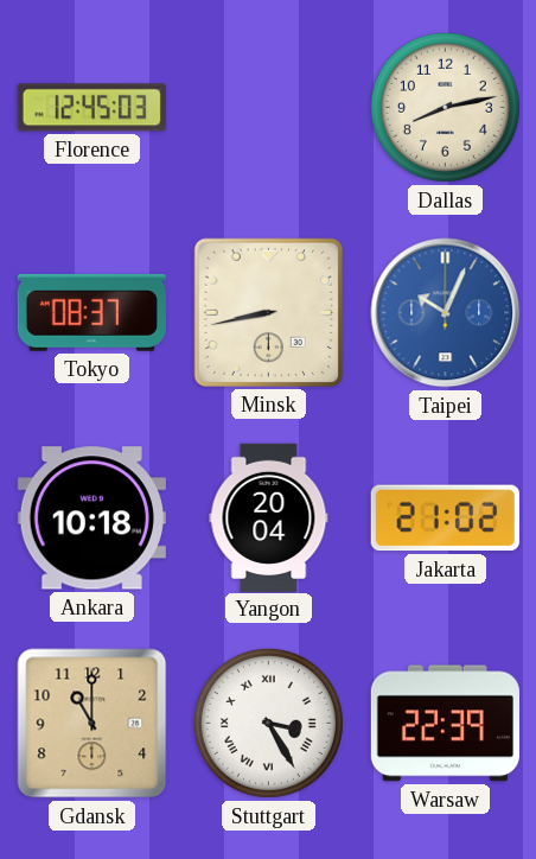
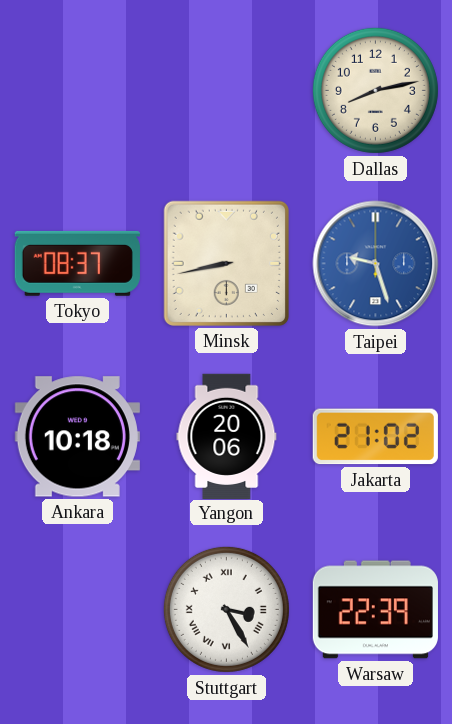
Florence: 12:45 -> none (91, 108)
Taipei: 10:04 -> 9:27 (376, 264)
Yangon: 20:04 -> 20:06 (227, 436)
Gdansk: 11:00 -> none (92, 724)
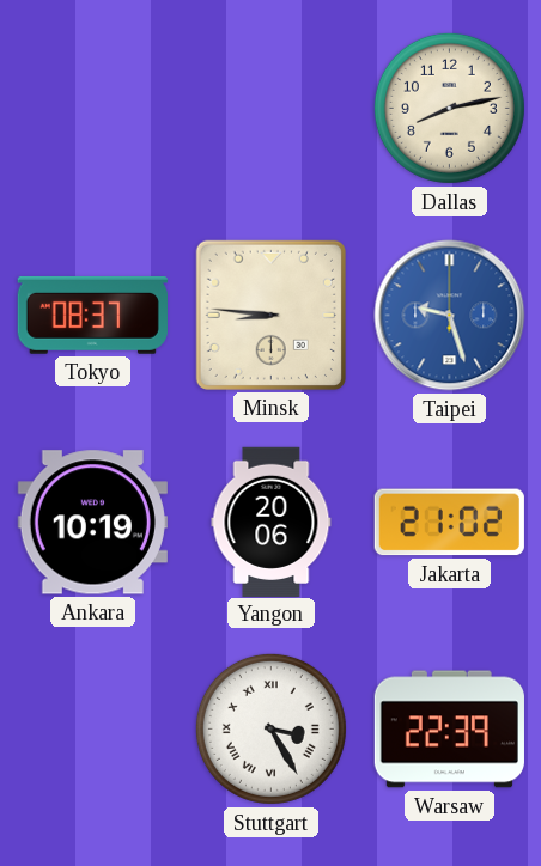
Minsk: 8:43 -> 8:46 (270, 315)
Ankara: 10:18 -> 10:19 (92, 523)
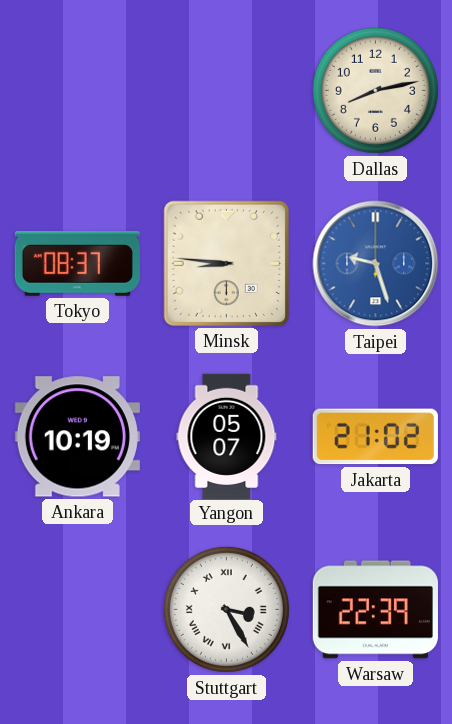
Yangon: 20:06 -> 05:07 (227, 436)
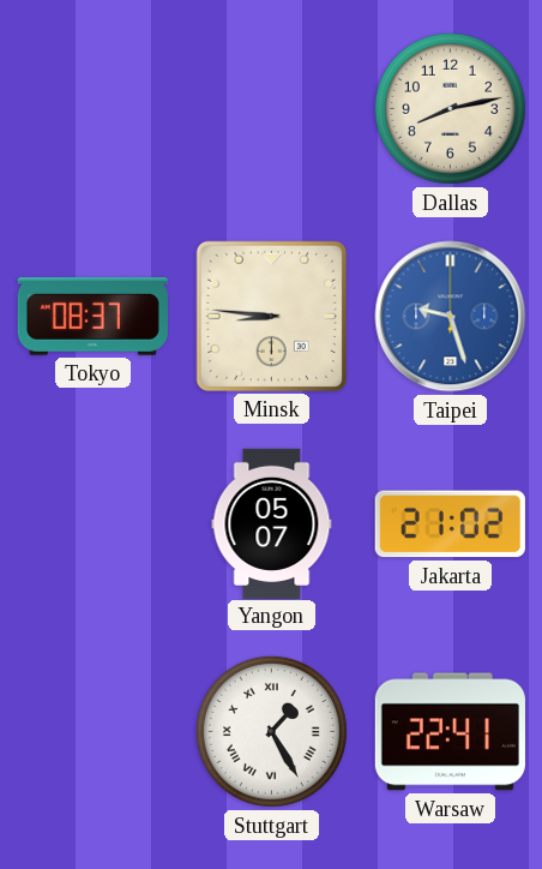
Ankara: 10:19 -> none (77, 437)
Stuttgart: 3:25 -> 1:25 (271, 731)
Warsaw: 22:39 -> 22:41 (450, 732)
